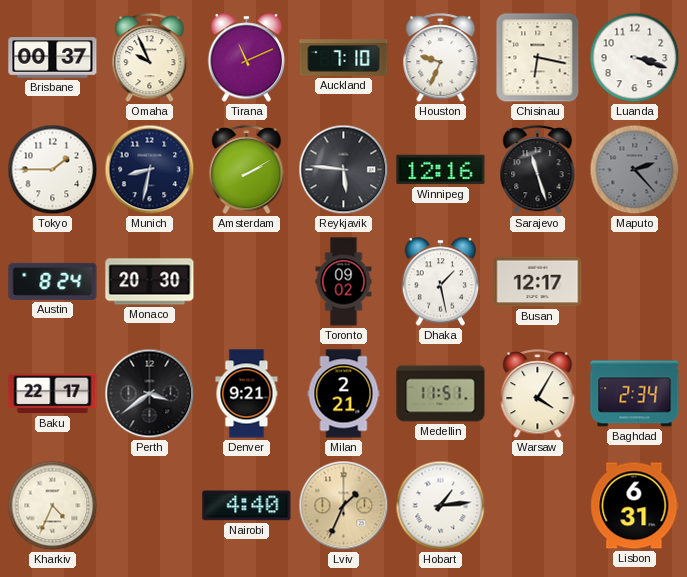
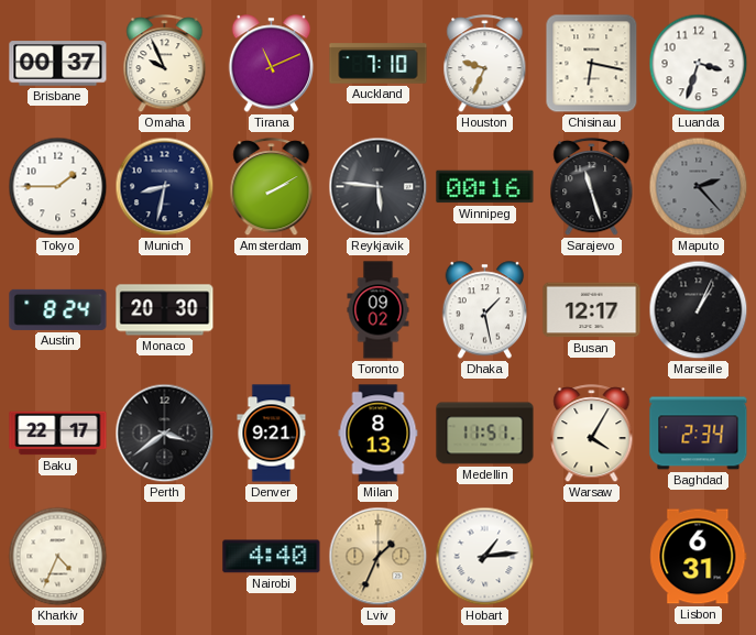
Luanda: 3:18 -> 3:33 (699, 64)
Winnipeg: 12:16 -> 00:16 (485, 187)
Marseille: none -> 1:04 (699, 310)
Milan: 2:21 -> 8:13 (379, 434)
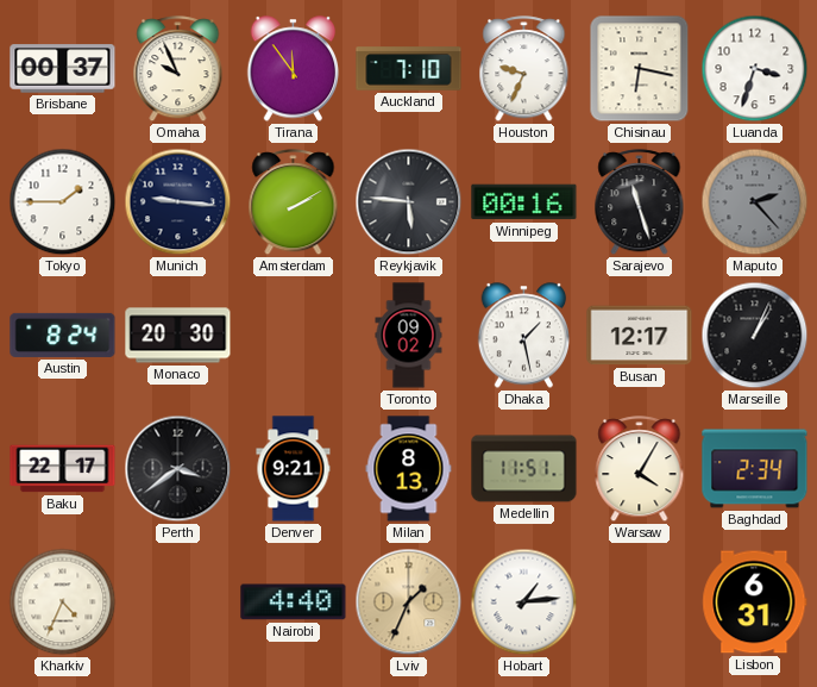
Tirana: 11:11 -> 11:54 (294, 69)
Munich: 8:32 -> 9:16 (178, 202)
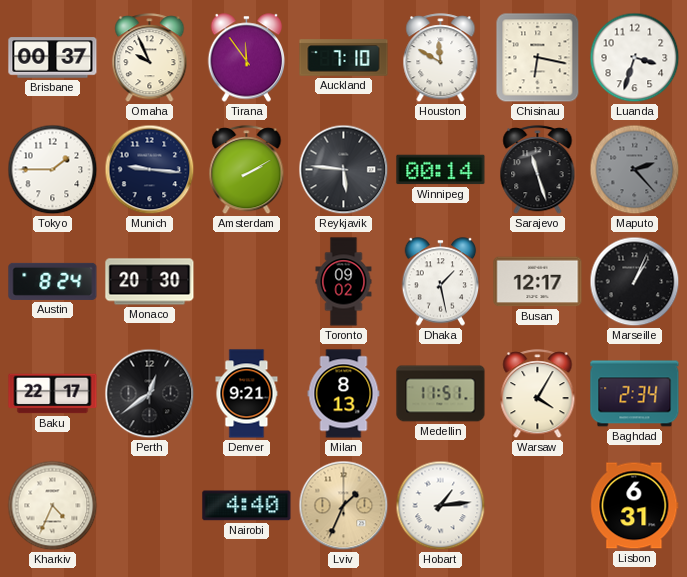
Houston: 9:34 -> 11:50 (441, 58)
Winnipeg: 00:16 -> 00:14 (441, 170)
Perth: 3:39 -> 12:39 (150, 394)
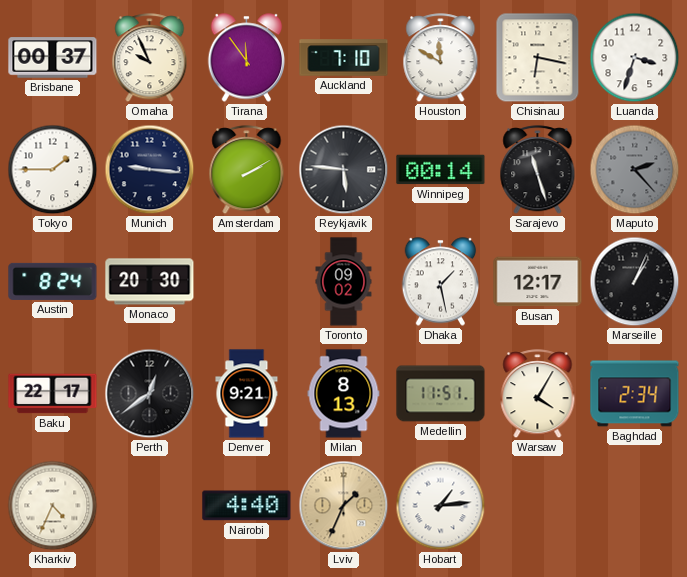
Lisbon: 6:31 -> none (635, 506)
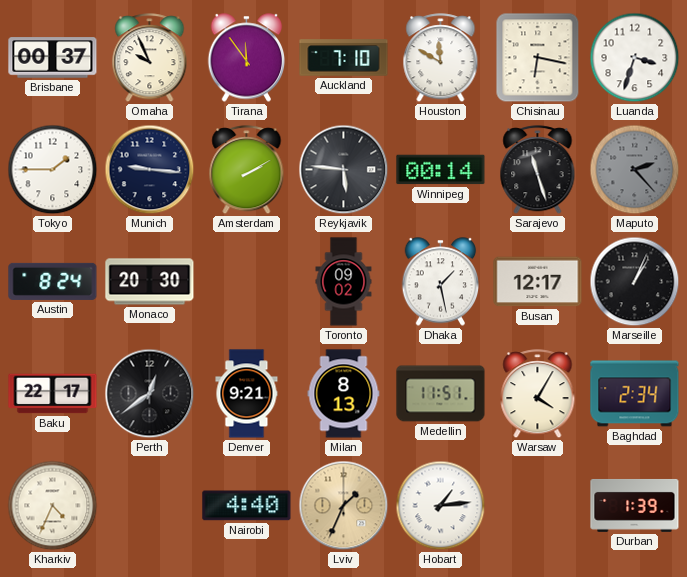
Durban: none -> 1:39 (635, 505)
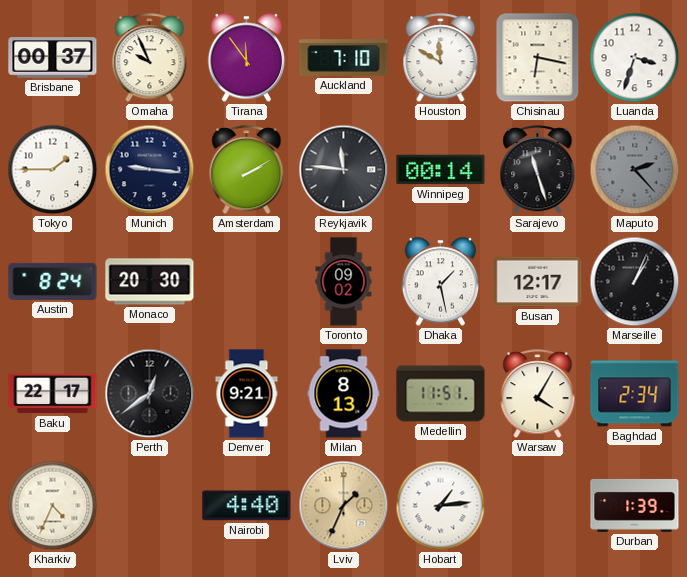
Reykjavik: 5:46 -> 11:46 (344, 170)
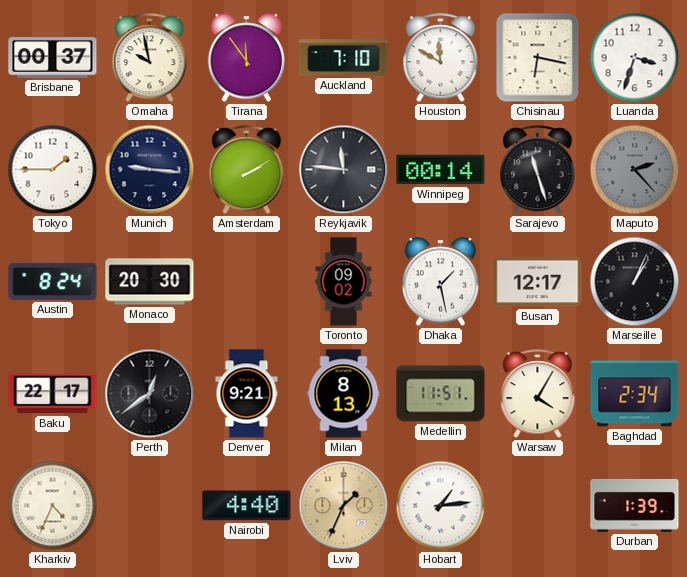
Omaha: 9:56 -> 9:58 (150, 58)
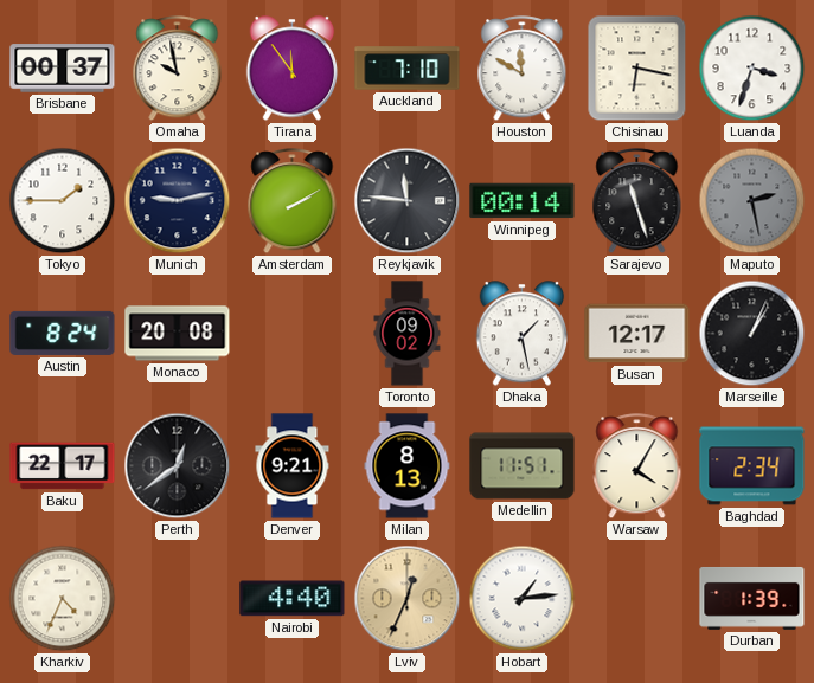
Munich: 9:16 -> 9:13 (178, 201)
Maputo: 2:23 -> 2:28 (752, 201)
Monaco: 20:30 -> 20:08 (178, 334)
Lviv: 1:34 -> 12:34 (408, 599)
